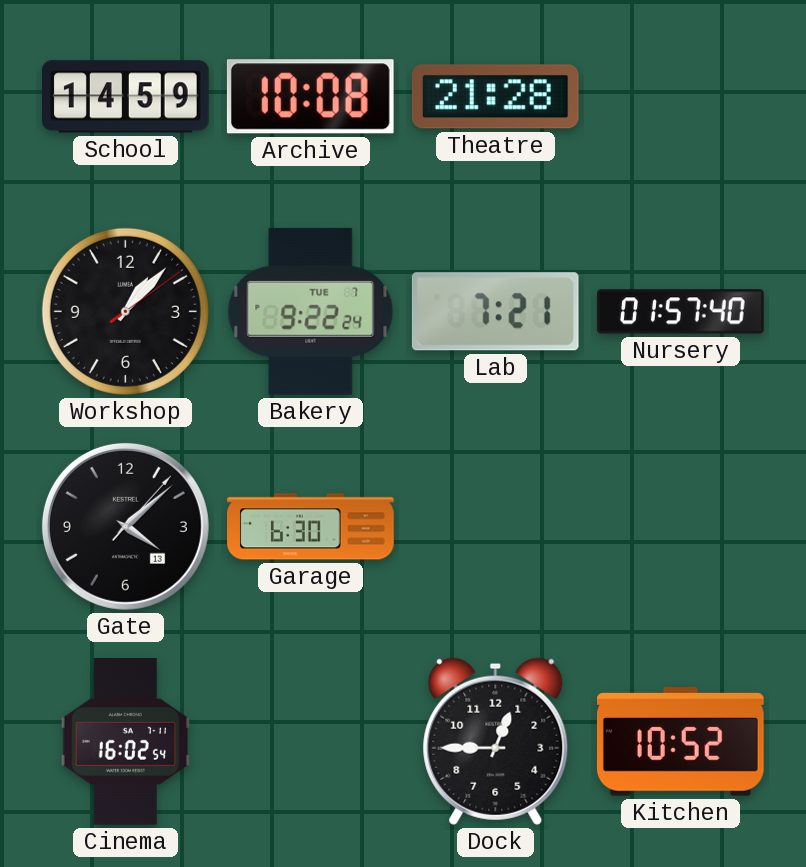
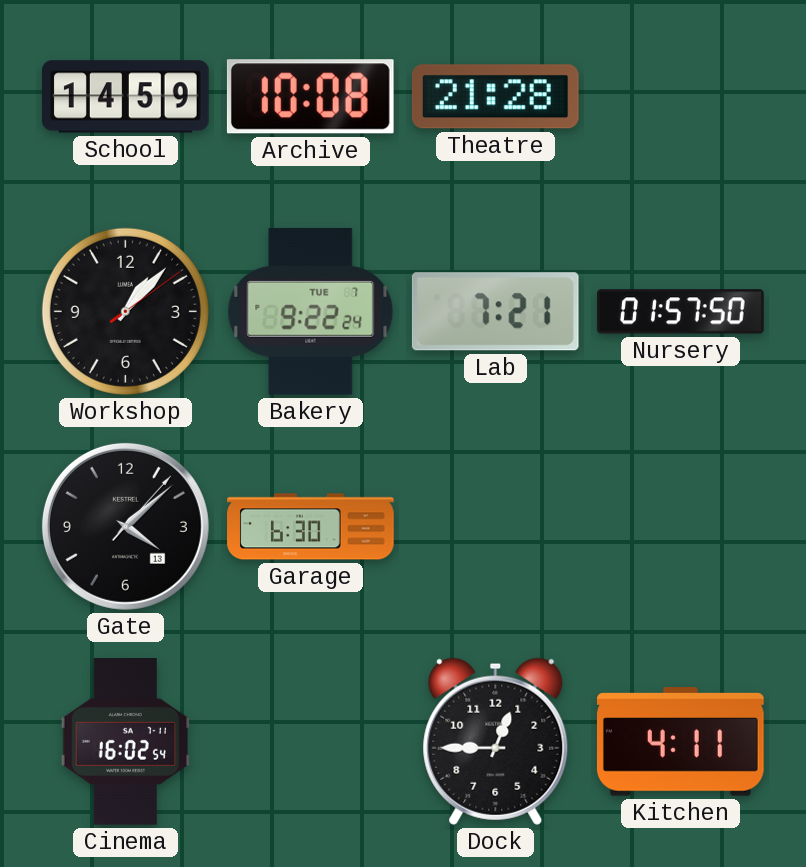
Nursery: 01:57:40 -> 01:57:50 (681, 312)
Kitchen: 10:52 -> 4:11 (680, 742)
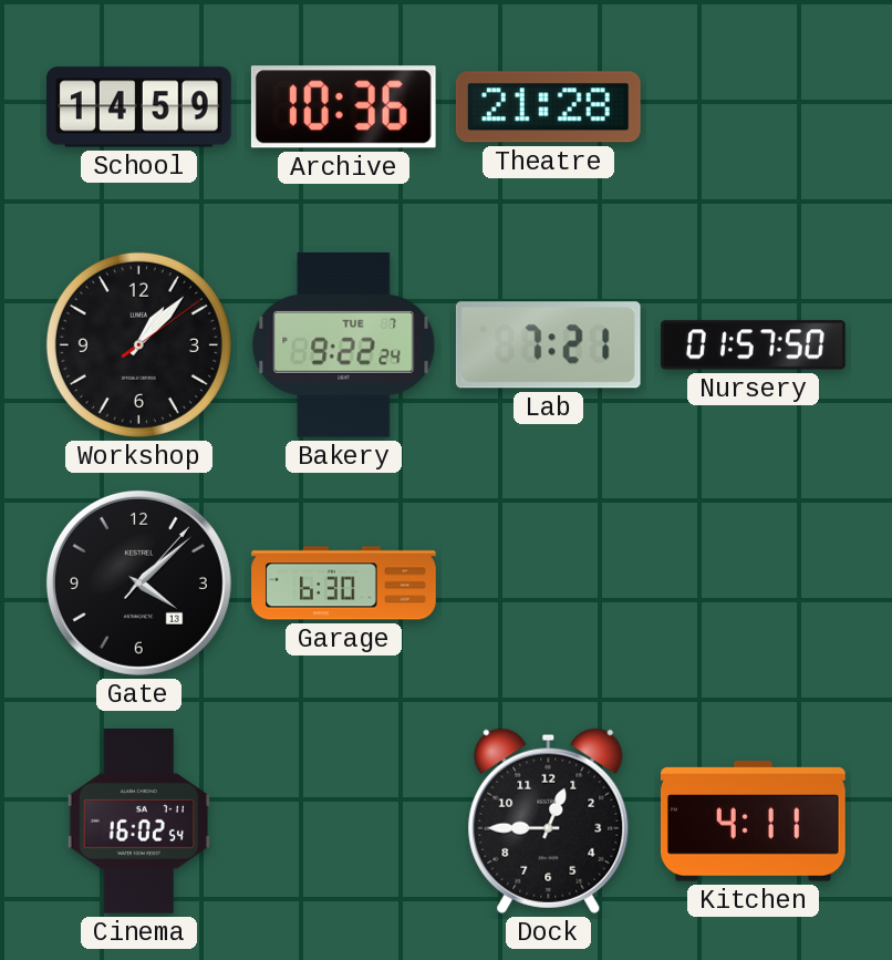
Archive: 10:08 -> 10:36 (343, 107)
